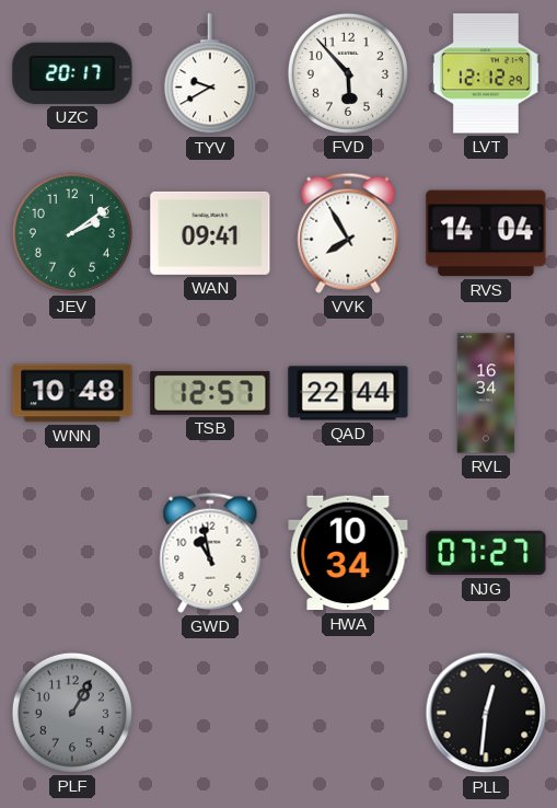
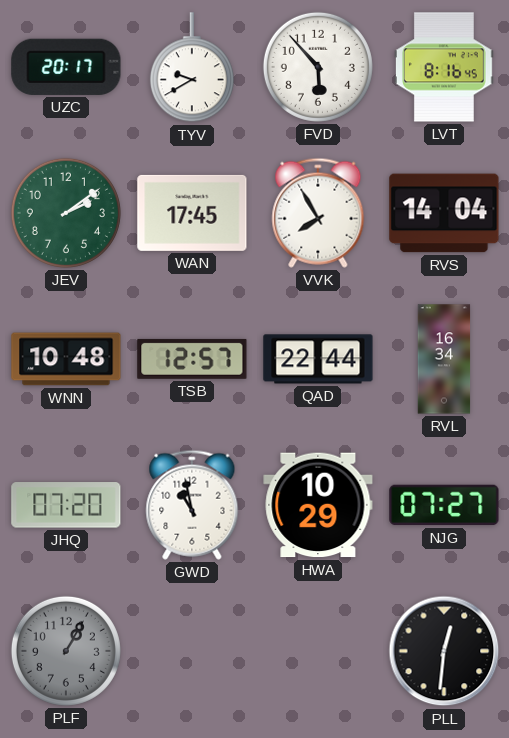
LVT: 12:12 -> 8:16 (444, 67)
WAN: 09:41 -> 17:45 (192, 213)
JHQ: none -> 07:20 (66, 505)
HWA: 10:34 -> 10:29 (318, 505)
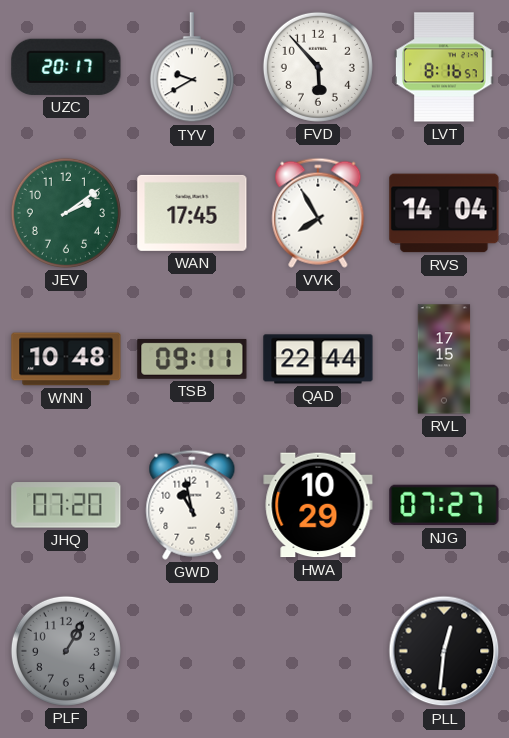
LVT: 8:16:45 -> 8:16:57 (444, 67)
TSB: 12:57 -> 09:11 (192, 359)
RVL: 16:34 -> 17:15 (444, 359)
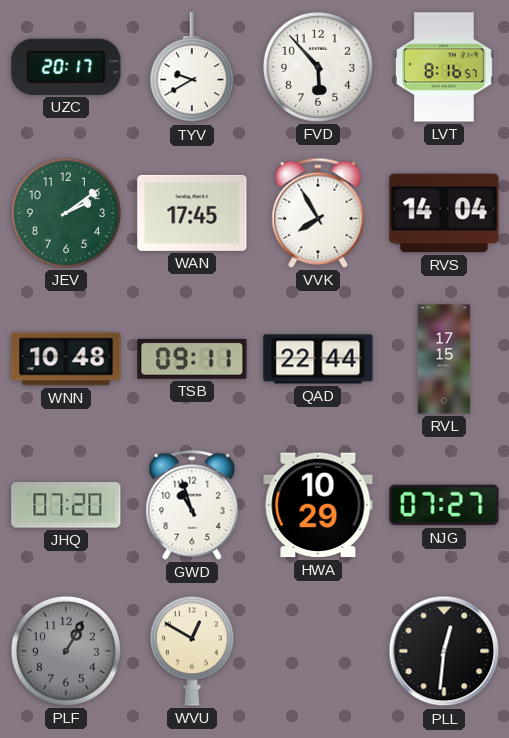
GWD: 10:58 -> 10:57 (192, 505)
WVU: none -> 12:50 (192, 651)
